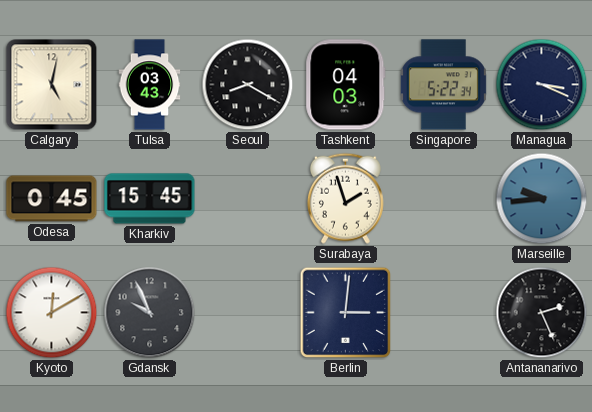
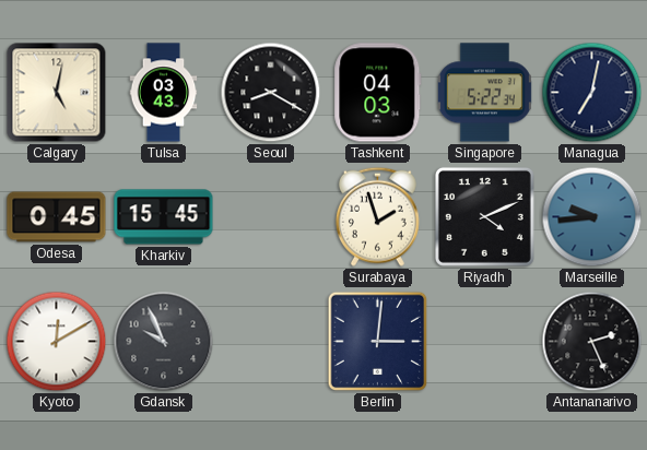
Managua: 3:19 -> 7:02 (592, 93)
Riyadh: none -> 4:11 (484, 216)
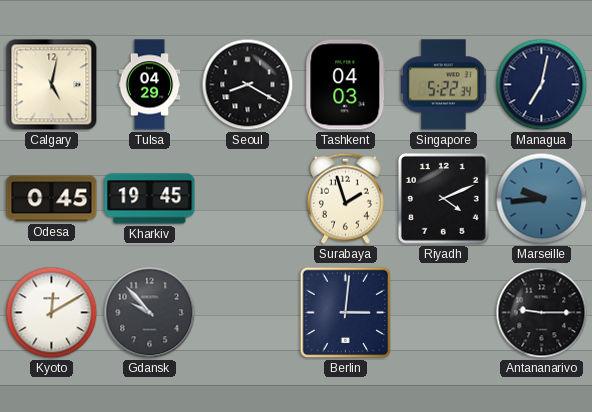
Tulsa: 03:43 -> 04:29 (150, 85)
Kharkiv: 15:45 -> 19:45 (150, 199)
Gdansk: 9:56 -> 9:53 (150, 313)
Antananarivo: 2:26 -> 9:15 (542, 313)
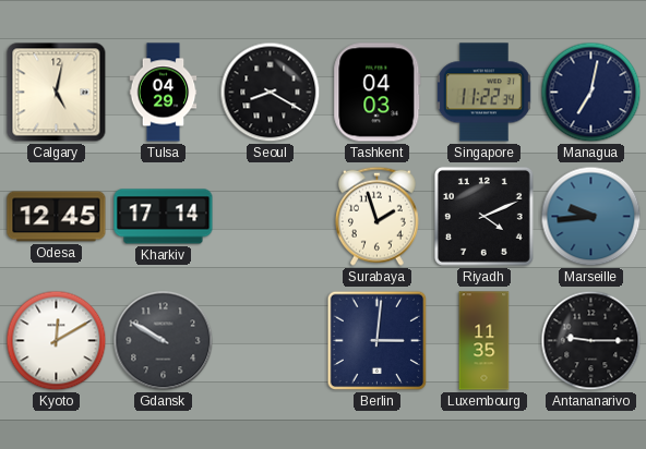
Singapore: 5:22 -> 11:22 (483, 93)
Odesa: 0:45 -> 12:45 (57, 217)
Kharkiv: 19:45 -> 17:14 (164, 217)
Gdansk: 9:53 -> 9:50 (164, 341)
Luxembourg: none -> 11:35 (484, 341)
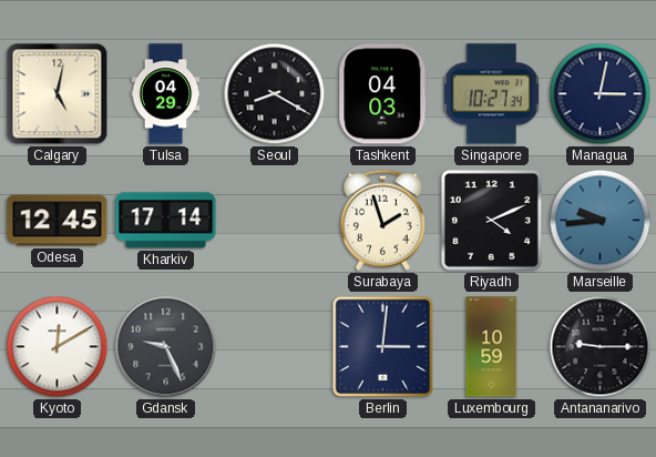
Singapore: 11:22 -> 10:27 (491, 94)
Managua: 7:02 -> 3:02 (601, 94)
Gdansk: 9:50 -> 9:26 (166, 347)
Luxembourg: 11:35 -> 10:59 (492, 347)
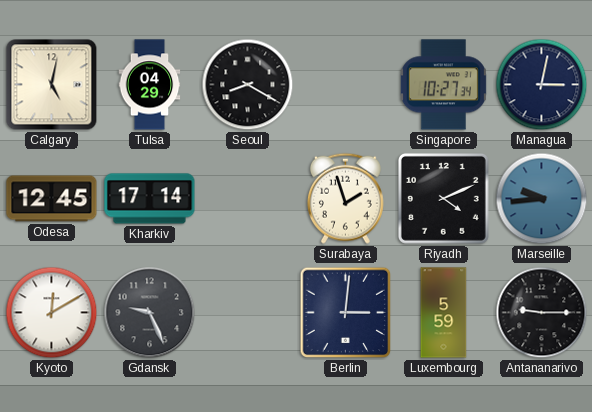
Tashkent: 04:03 -> none (383, 94)
Luxembourg: 10:59 -> 5:59 (444, 313)
